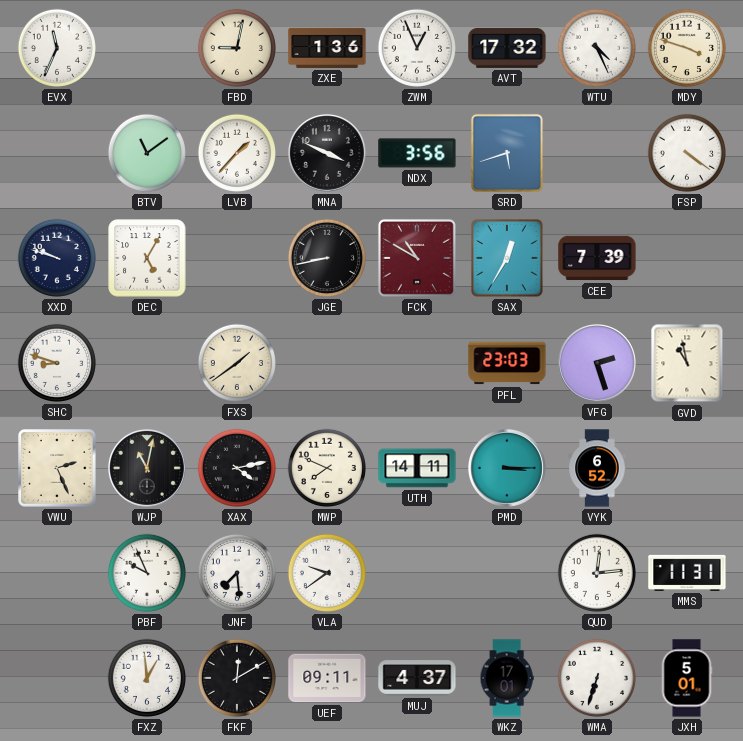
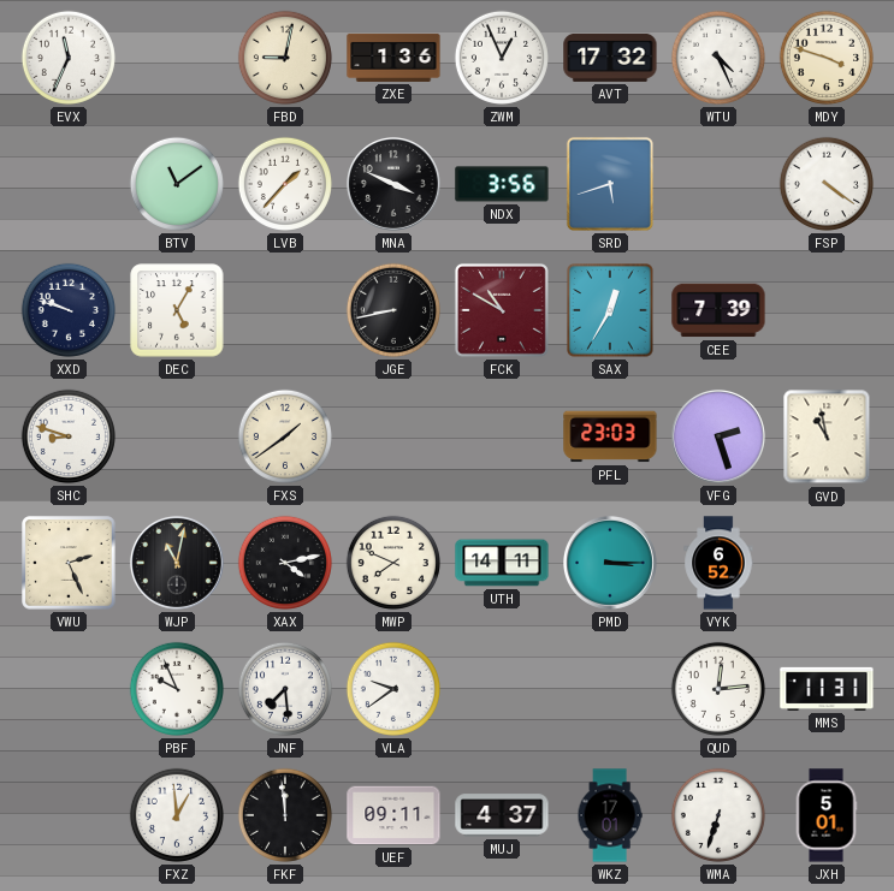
FKF: 12:10 -> 11:59 (285, 815)
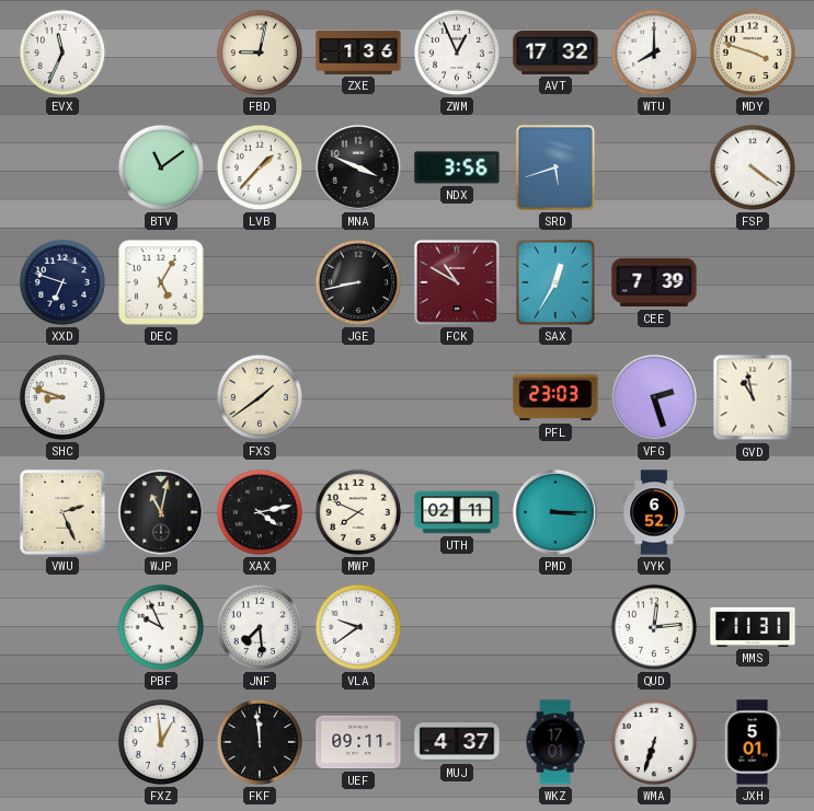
WTU: 4:26 -> 8:00 (654, 53)
XXD: 9:48 -> 6:48 (62, 282)
UTH: 14:11 -> 02:11 (457, 512)
